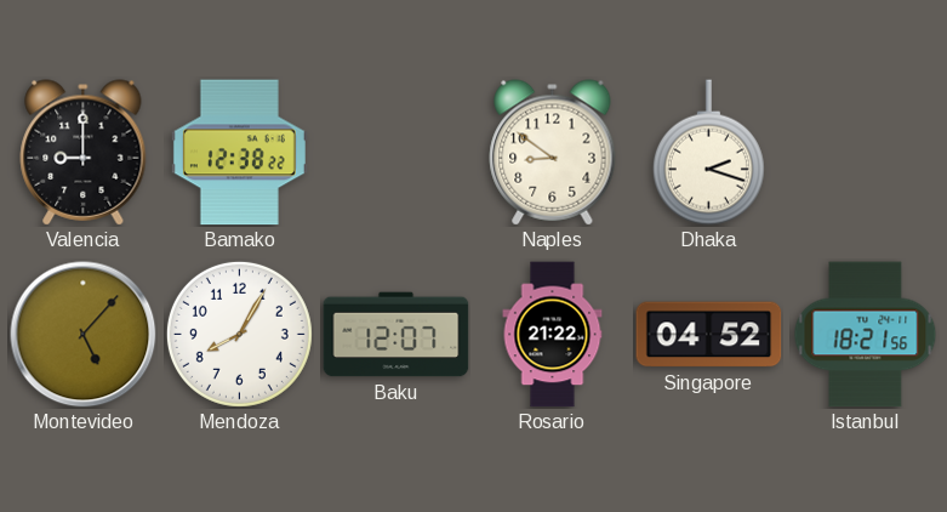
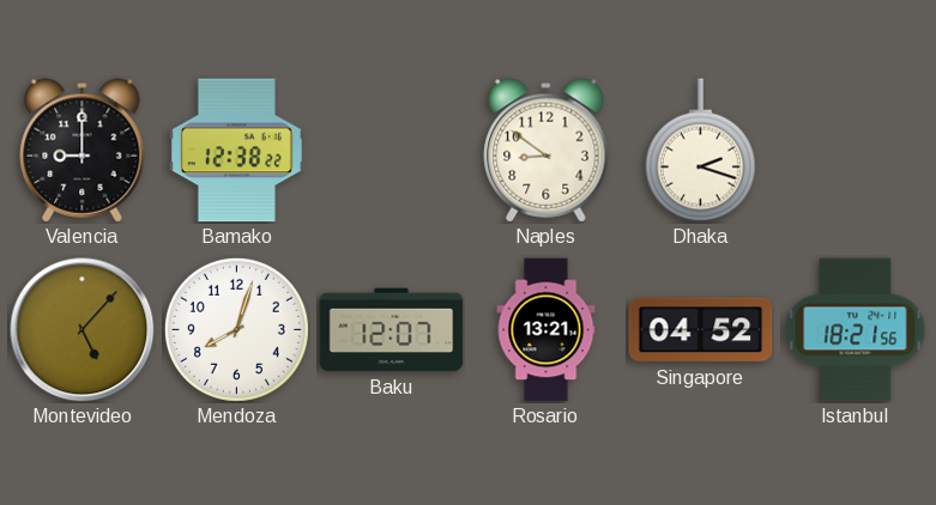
Mendoza: 8:05 -> 8:03 (236, 329)
Rosario: 21:22 -> 13:21 (546, 330)
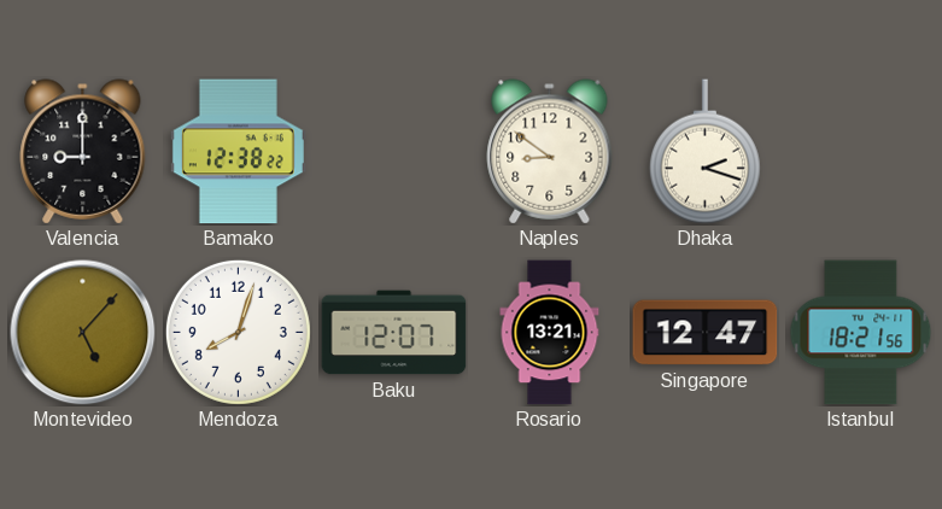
Singapore: 04:52 -> 12:47 (706, 333)
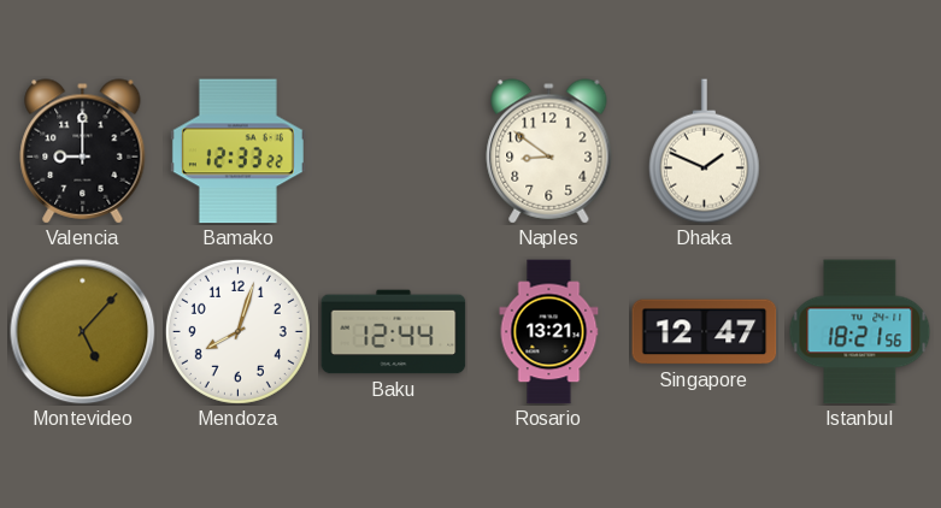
Bamako: 12:38 -> 12:33 (237, 152)
Dhaka: 2:18 -> 1:49 (704, 152)
Baku: 12:07 -> 12:44 (394, 332)
